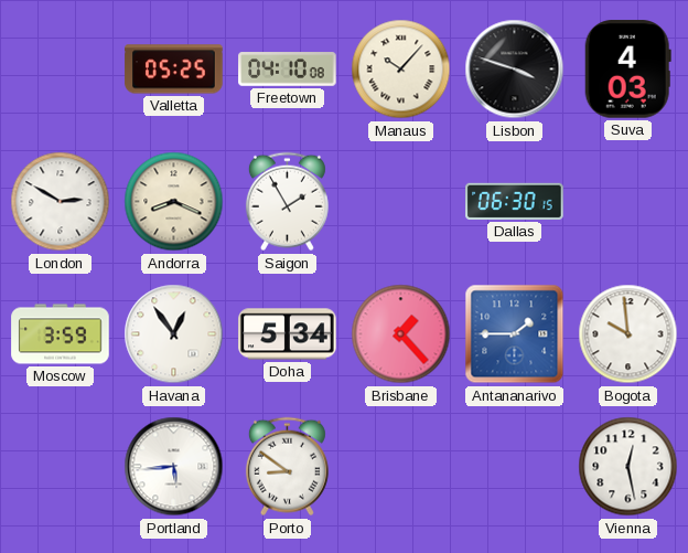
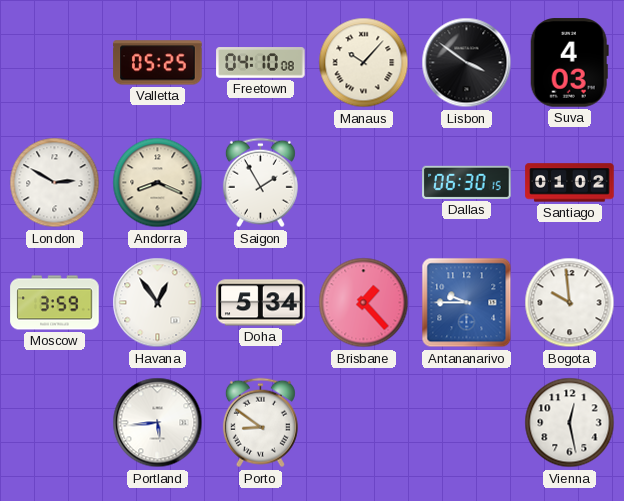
Lisbon: 3:48 -> 3:51 (467, 63)
Santiago: none -> 01:02 (570, 183)
Antananarivo: 1:45 -> 9:45 (467, 303)
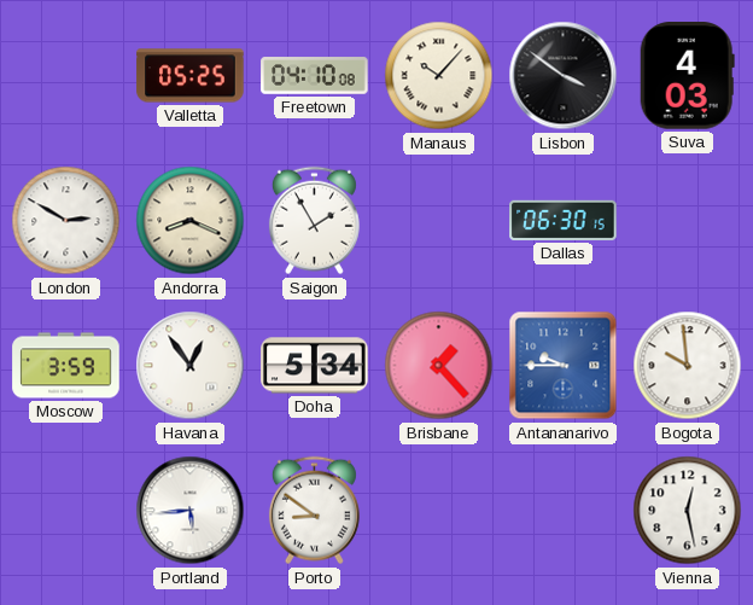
Santiago: 01:02 -> none (570, 183)
